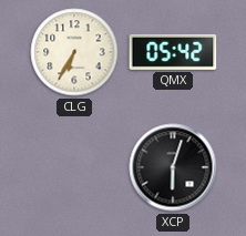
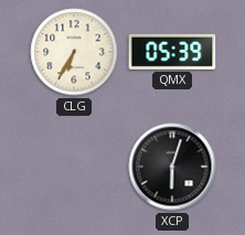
QMX: 05:42 -> 05:39 (172, 52)
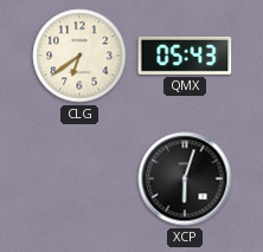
CLG: 6:35 -> 6:39 (79, 56)
QMX: 05:39 -> 05:43 (185, 56)
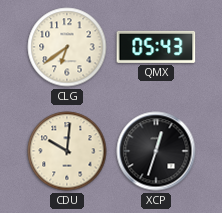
CDU: none -> 10:01 (67, 151)
XCP: 6:03 -> 12:33 (156, 151)
